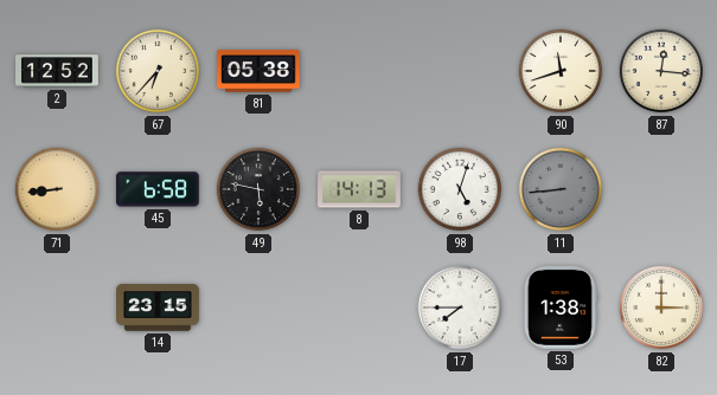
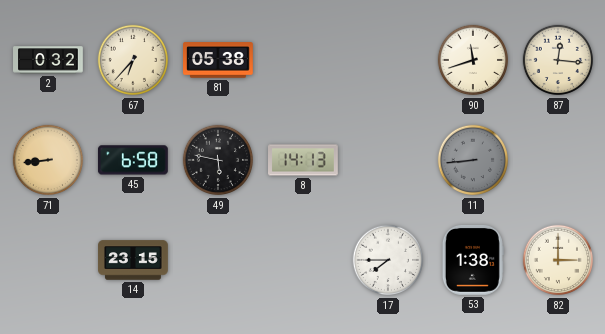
2: 12:52 -> 0:32 (49, 60)
98: 5:03 -> none (460, 189)
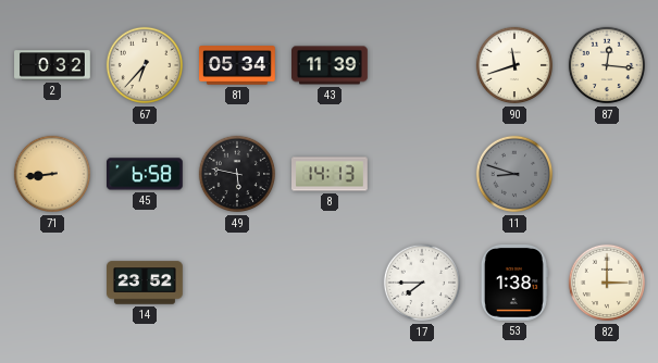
81: 05:38 -> 05:34 (238, 65)
43: none -> 11:39 (331, 65)
11: 8:44 -> 8:48 (514, 174)
14: 23:15 -> 23:52 (145, 283)
